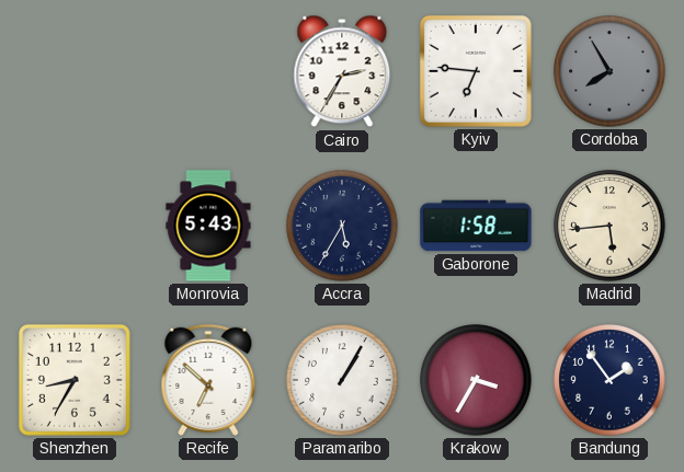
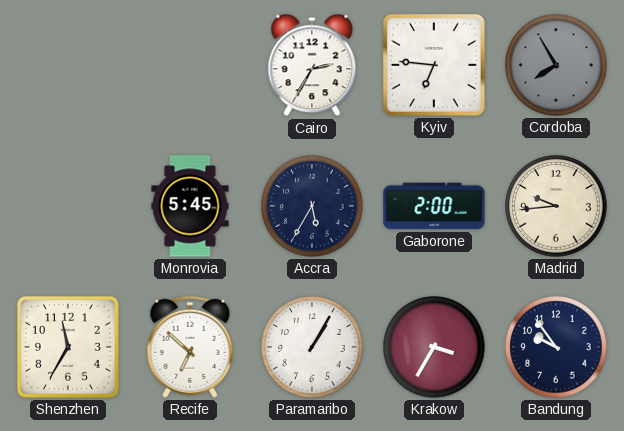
Monrovia: 5:43 -> 5:45 (190, 206)
Gaborone: 1:58 -> 2:00 (434, 206)
Madrid: 5:44 -> 9:44 (556, 206)
Shenzhen: 8:35 -> 11:35 (68, 347)
Bandung: 1:54 -> 9:54 (556, 347)
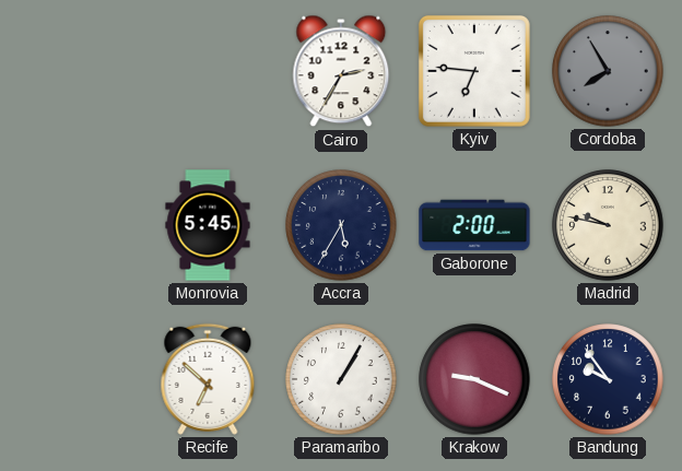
Madrid: 9:44 -> 9:47 (608, 225)
Shenzhen: 11:35 -> none (68, 347)
Krakow: 3:35 -> 9:19 (474, 379)
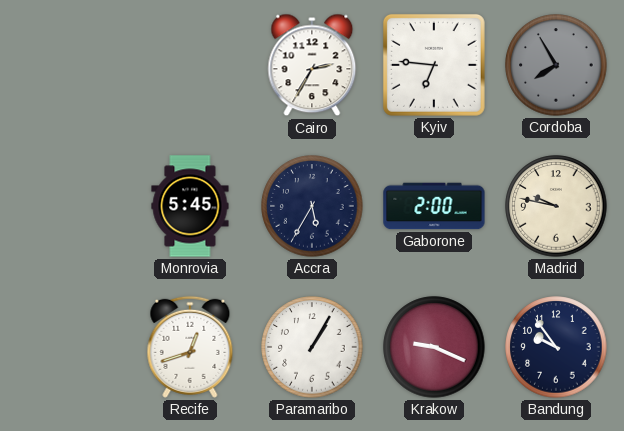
Recife: 6:52 -> 12:42 (190, 347)
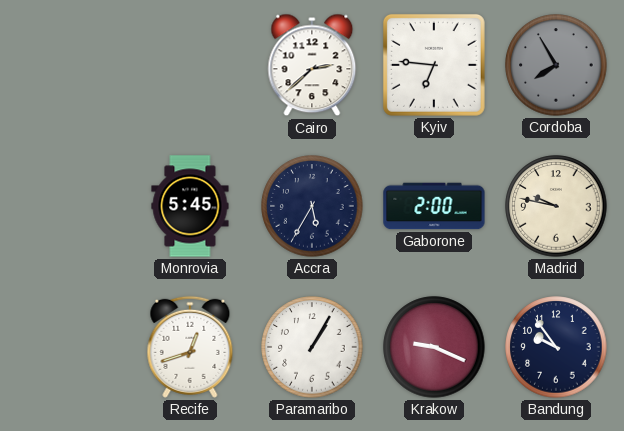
Cairo: 2:35 -> 2:38 (312, 65)
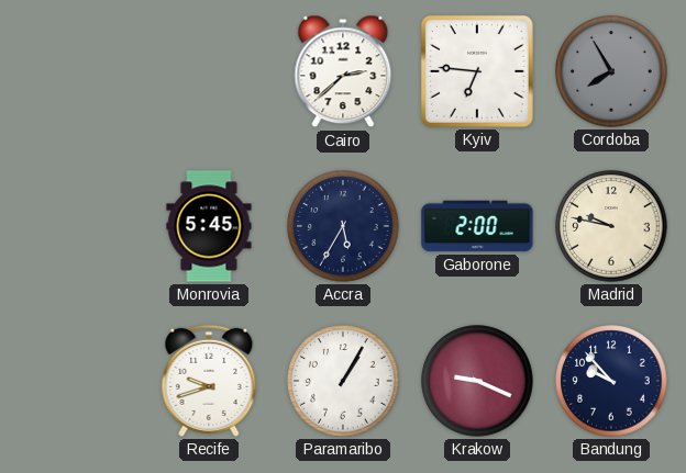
Recife: 12:42 -> 9:42 (209, 381)
Bandung: 9:54 -> 9:53 (611, 381)
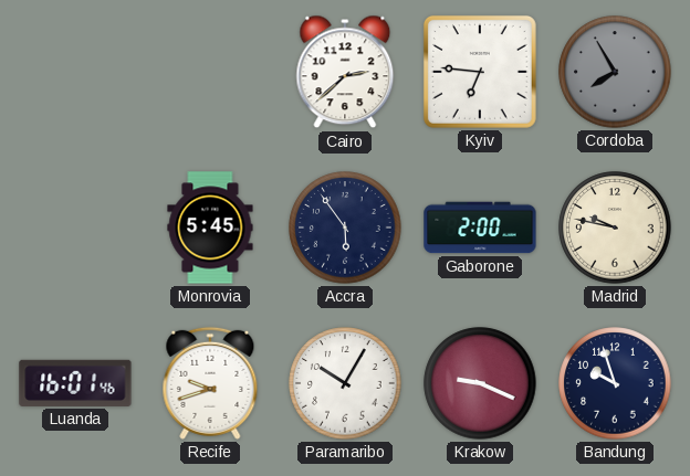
Accra: 5:35 -> 5:54 (345, 228)
Luanda: none -> 16:01 (75, 383)
Paramaribo: 1:05 -> 10:05 (345, 383)
Bandung: 9:53 -> 9:57 (615, 383)
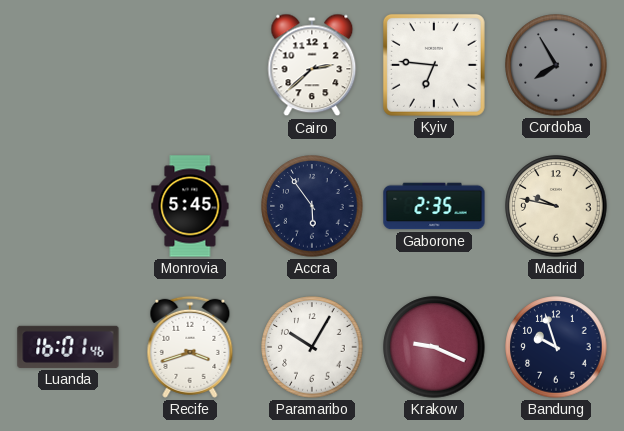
Gaborone: 2:00 -> 2:35 (434, 206)
Recife: 9:42 -> 3:42 (190, 347)
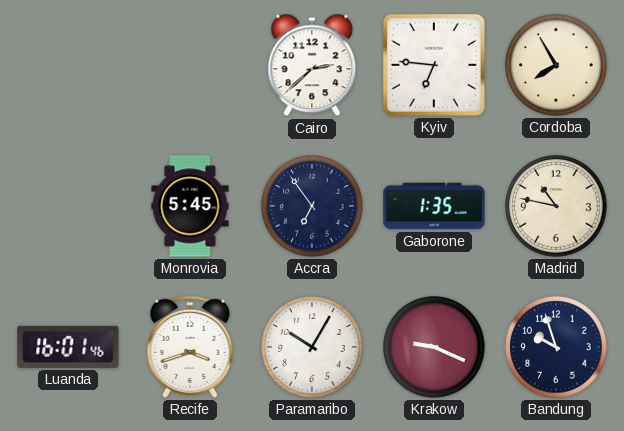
Cordoba dial: grey -> cream (556, 65)
Accra: 5:54 -> 6:54 (312, 206)
Gaborone: 2:35 -> 1:35 (434, 206)
Madrid: 9:47 -> 10:47 (556, 206)
